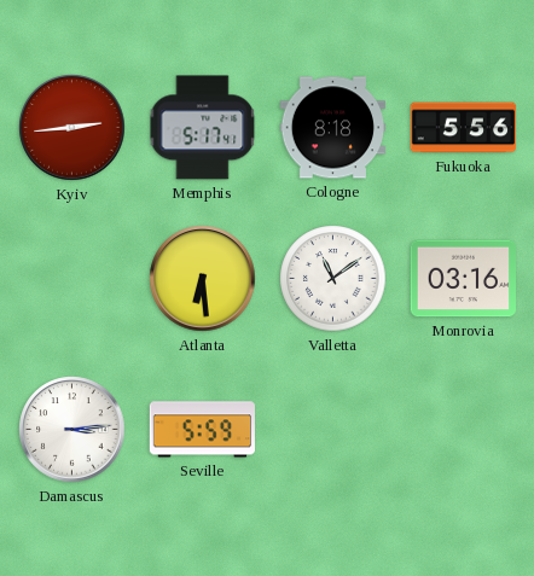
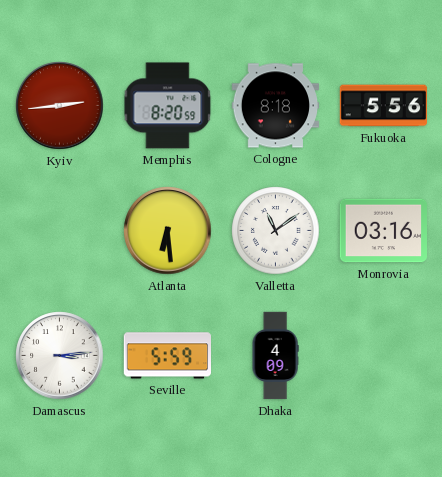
Memphis: 5:17 -> 8:20 (168, 106)
Dhaka: none -> 4:09 (275, 356)
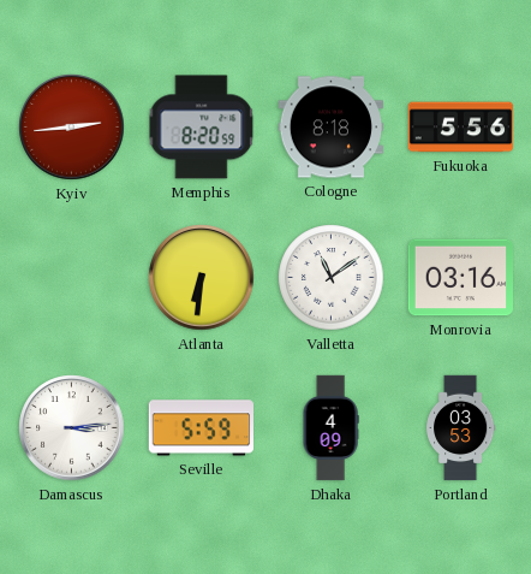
Atlanta: 6:29 -> 6:31 (202, 278)
Portland: none -> 03:53 (460, 428)
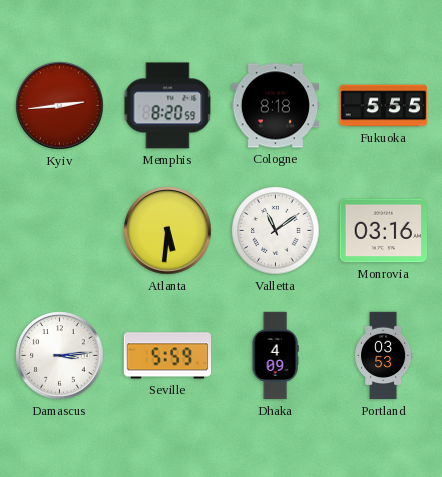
Fukuoka: 5:56 -> 5:55 (384, 106)
Atlanta: 6:31 -> 5:31 (168, 231)
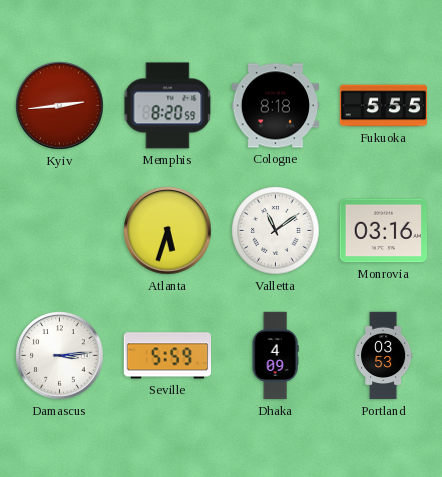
Atlanta: 5:31 -> 5:33 (168, 231)
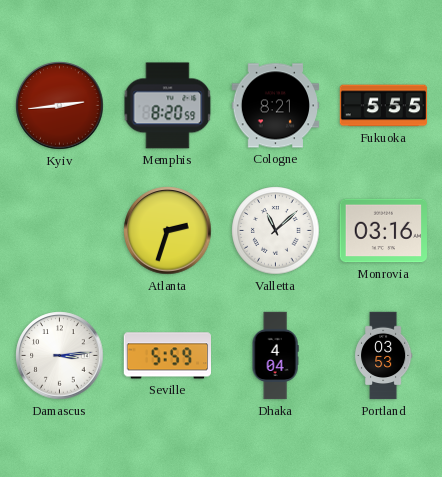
Cologne: 8:18 -> 8:21 (276, 106)
Atlanta: 5:33 -> 2:33 (168, 231)
Valletta: 11:09 -> 11:08 (276, 231)
Dhaka: 4:09 -> 4:04 (275, 356)
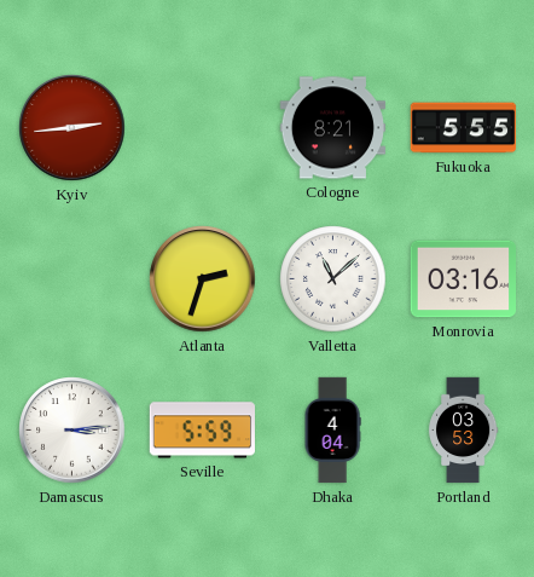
Memphis: 8:20 -> none (168, 106)
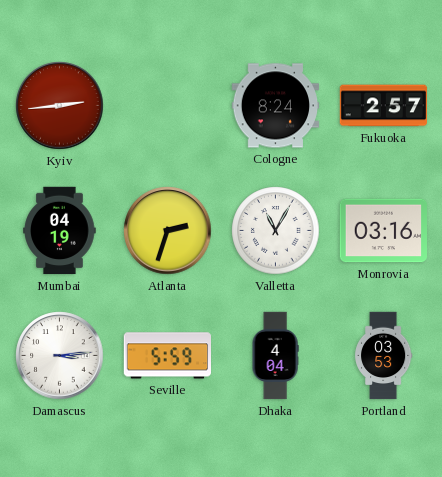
Cologne: 8:21 -> 8:24 (276, 106)
Fukuoka: 5:55 -> 2:57 (384, 106)
Mumbai: none -> 04:19 (60, 231)
Valletta: 11:08 -> 11:05 (276, 231)
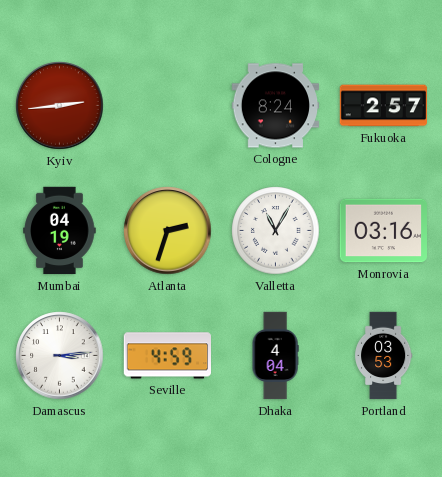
Seville: 5:59 -> 4:59 (167, 356)
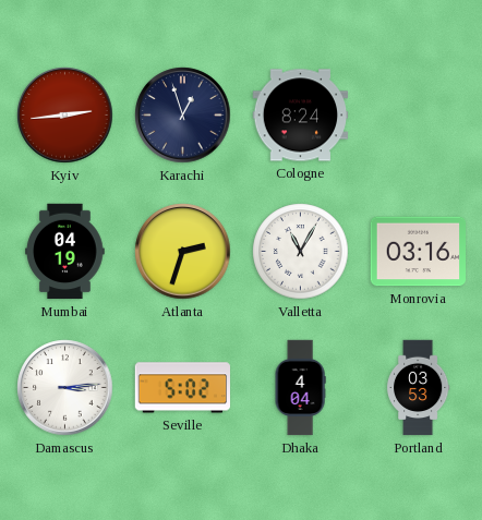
Karachi: none -> 12:57 (183, 116)
Fukuoka: 2:57 -> none (384, 106)
Seville: 4:59 -> 5:02 (182, 388)
